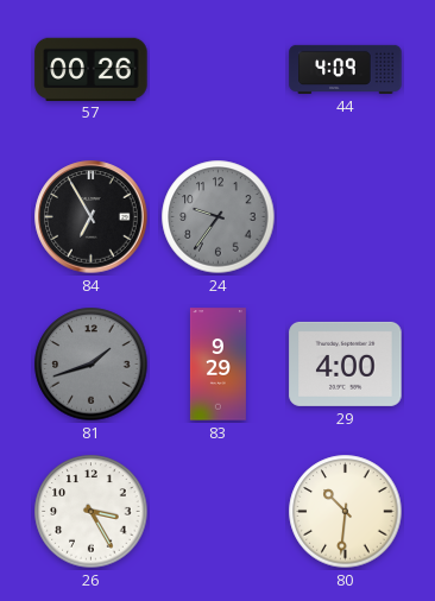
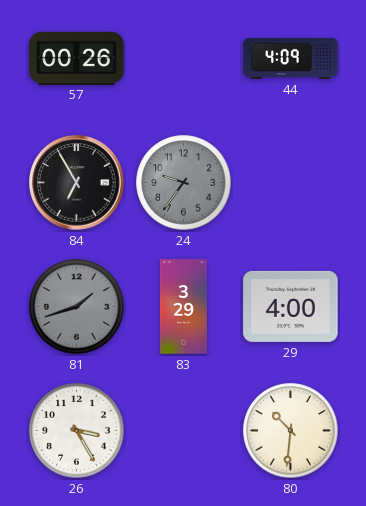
83: 9:29 -> 3:29 (183, 307)
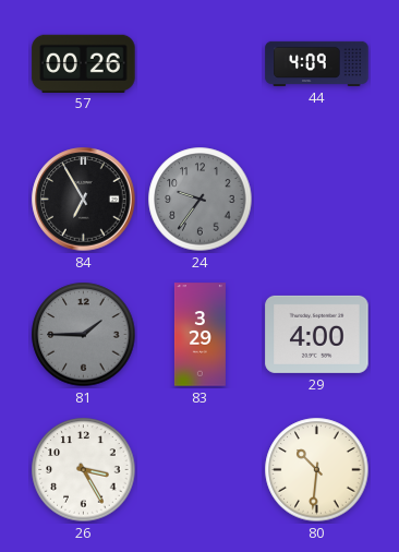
81: 1:42 -> 1:45 (84, 335)
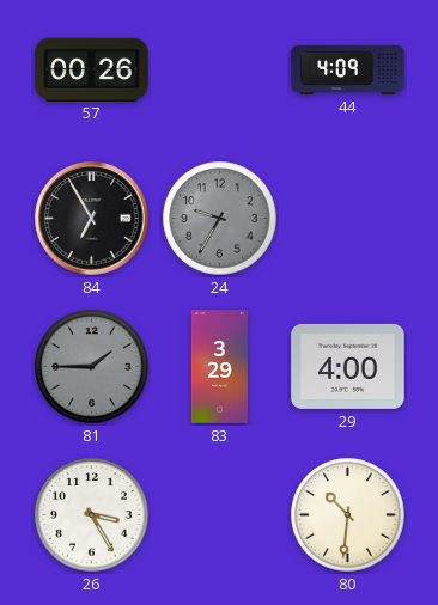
24: 9:36 -> 9:35 (220, 219)
